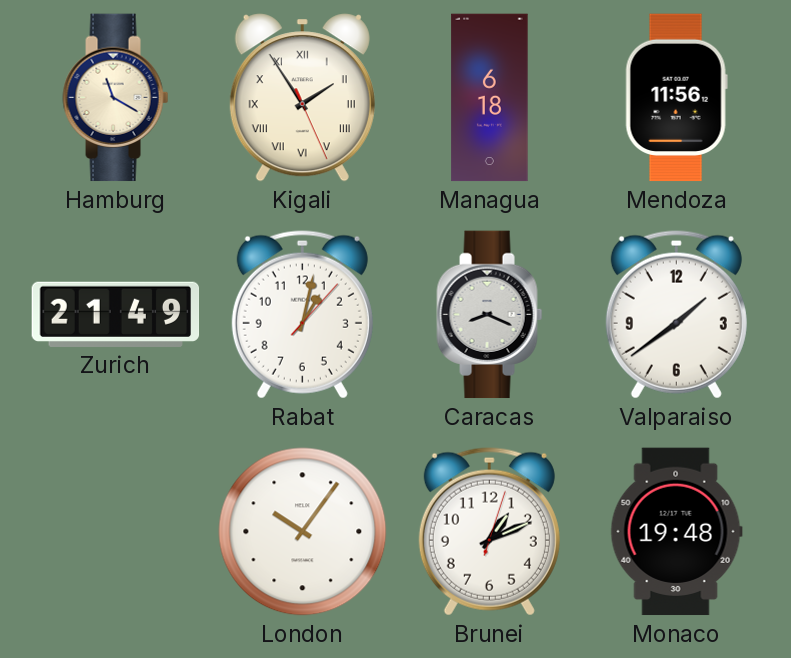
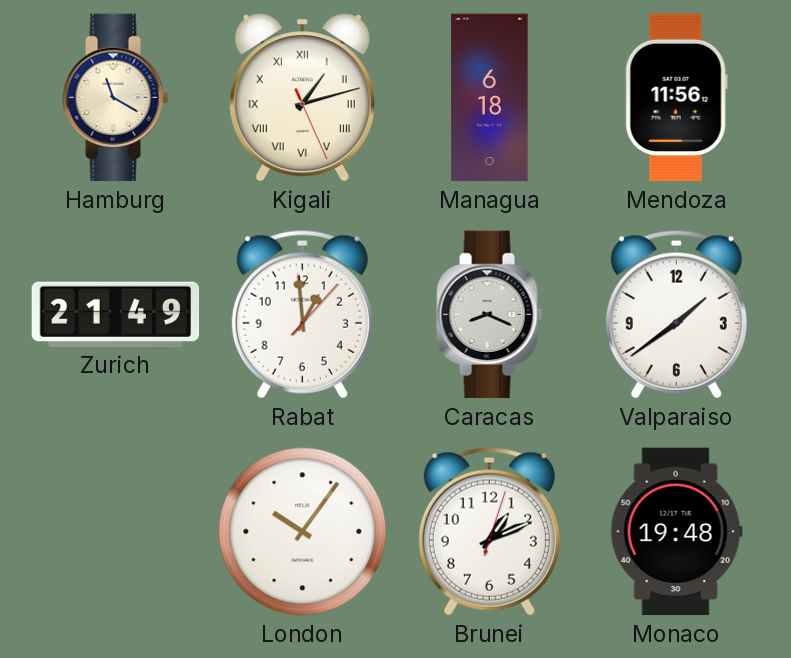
Kigali: 1:54 -> 1:12 (302, 98)
Rabat: 1:02 -> 12:59 (302, 315)
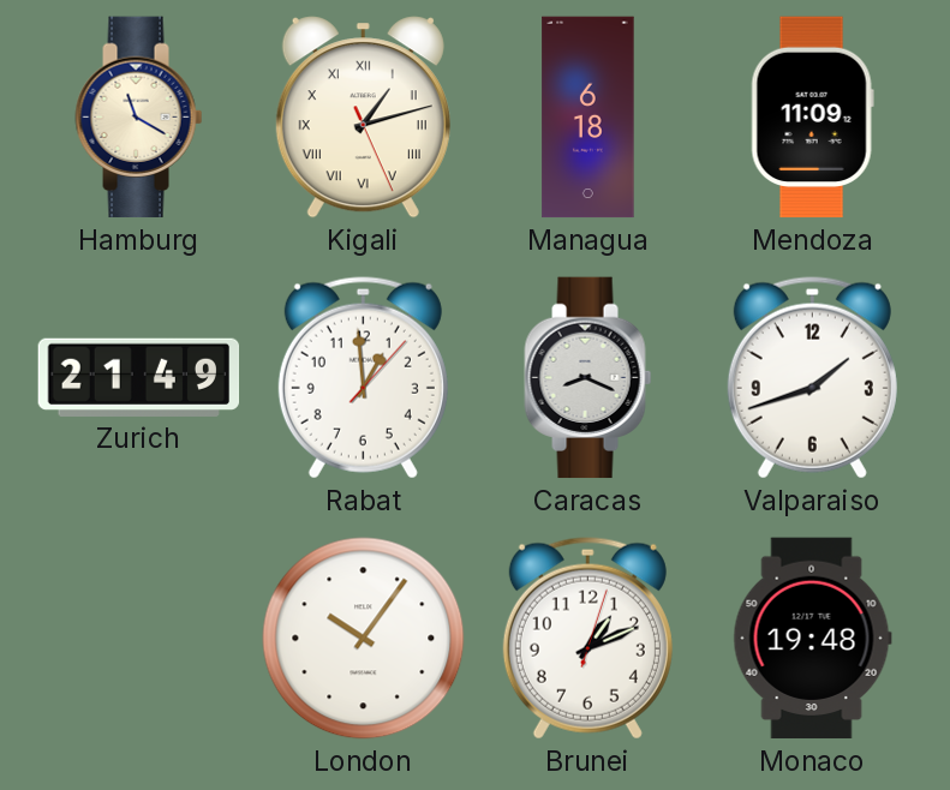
Mendoza: 11:56 -> 11:09 (812, 118)
Valparaiso: 1:39 -> 1:42 (812, 378)
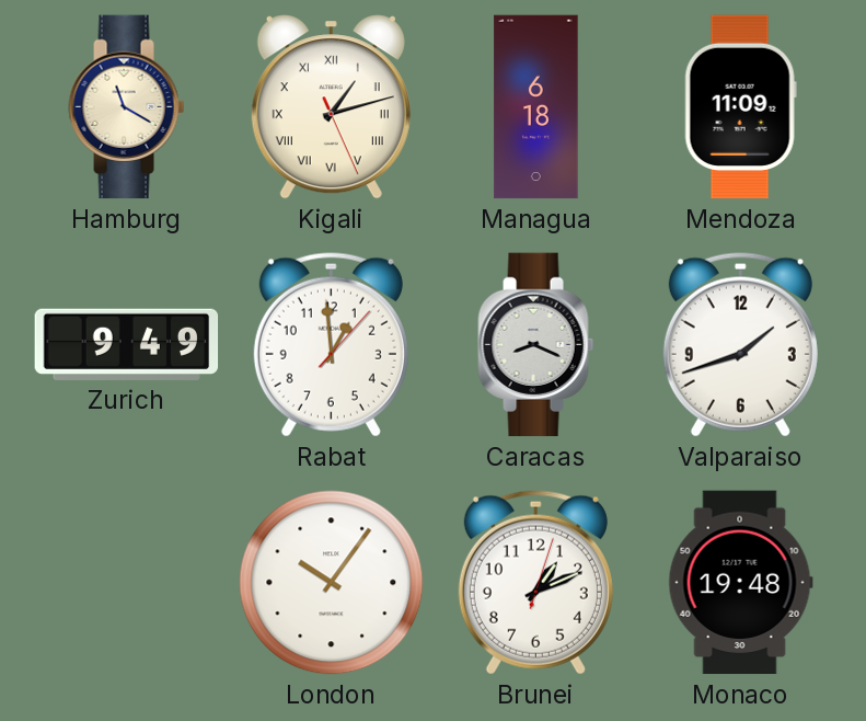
Zurich: 21:49 -> 9:49 (127, 344)
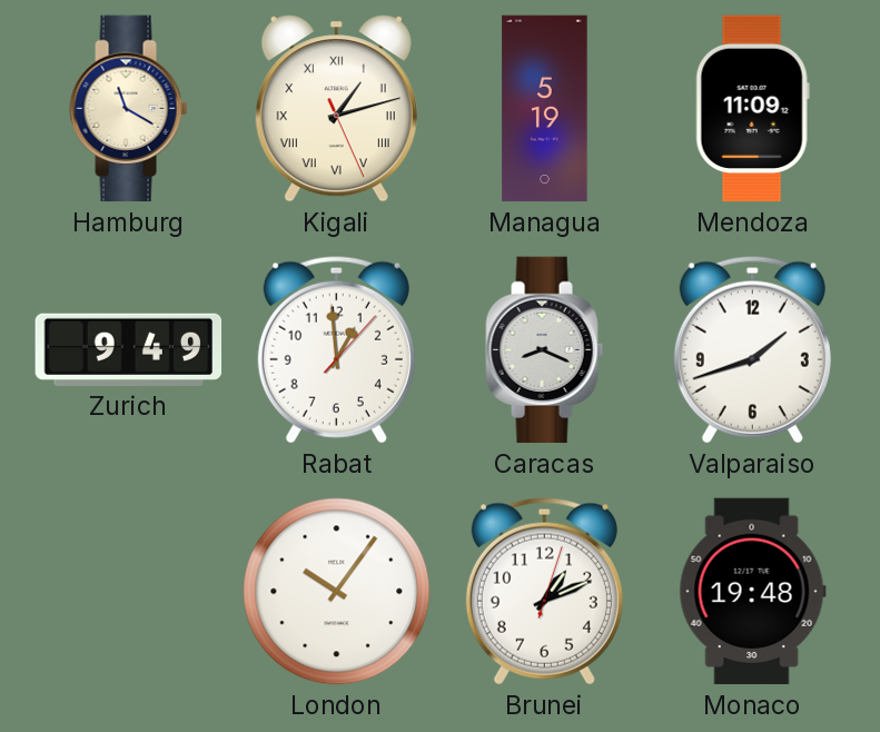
Managua: 6:18 -> 5:19 (545, 109)
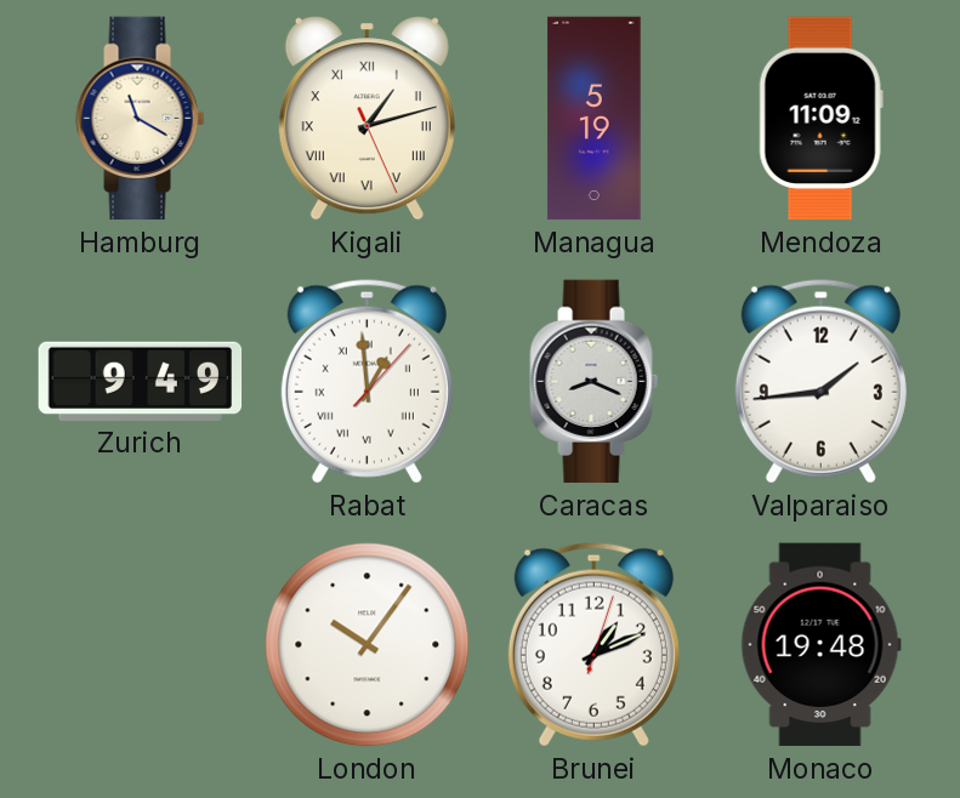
Rabat numerals: Arabic -> Roman (367, 382)
Valparaiso: 1:42 -> 1:44 (820, 382)
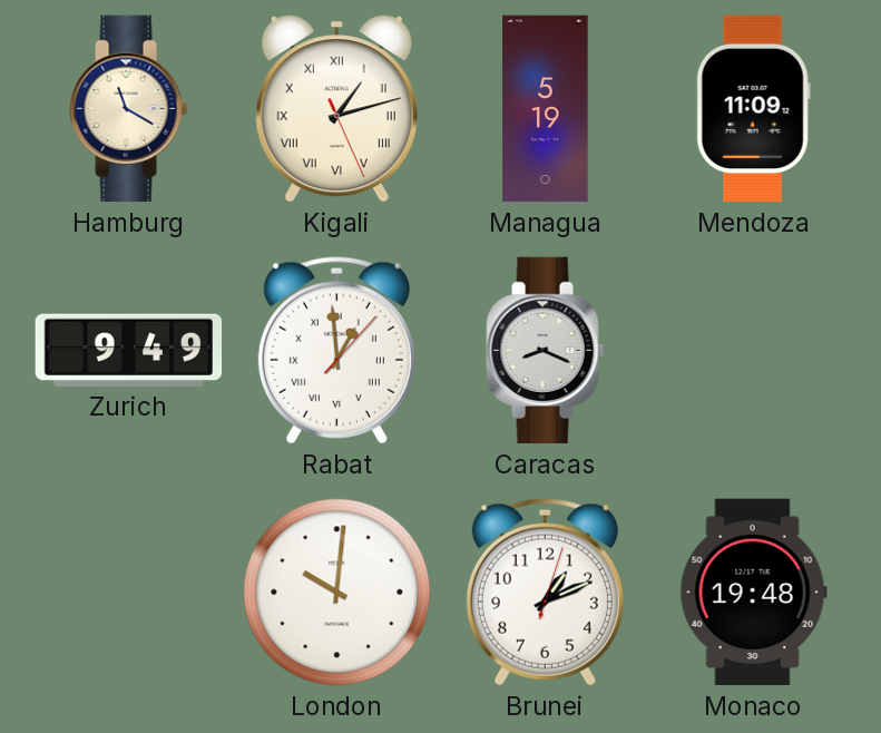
Valparaiso: 1:44 -> none (820, 382)
London: 10:06 -> 10:01 (337, 593)
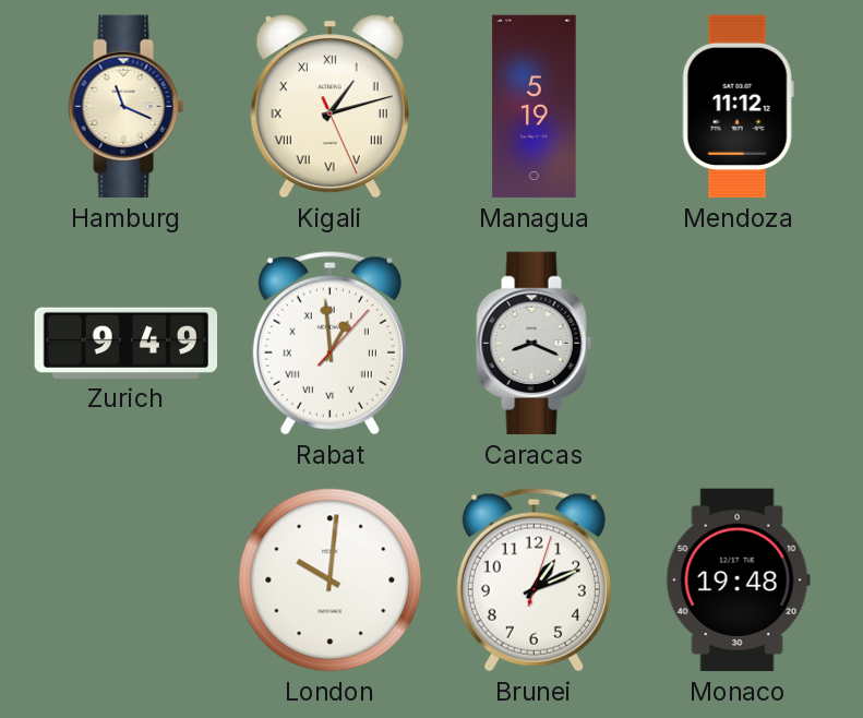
Hamburg: 11:20 -> 11:19 (127, 107)
Mendoza: 11:09 -> 11:12 (738, 107)
